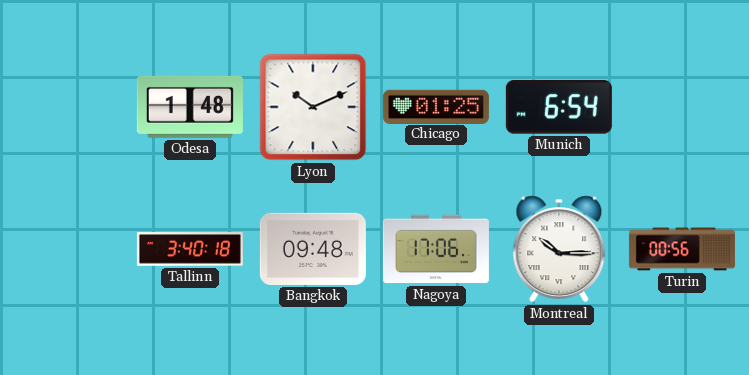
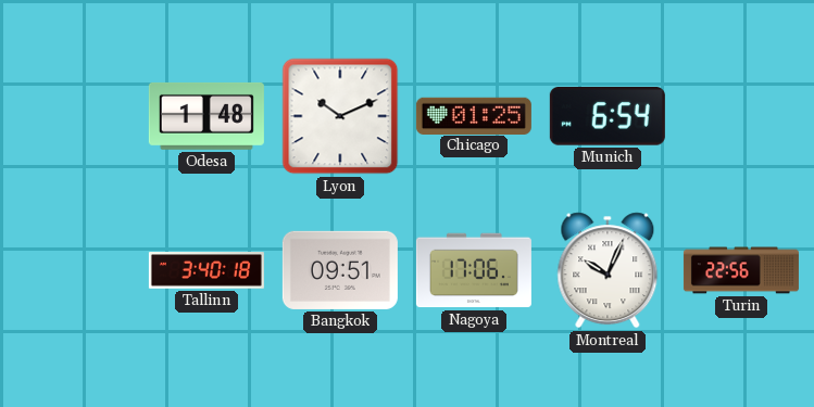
Bangkok: 09:48 -> 09:51 (340, 270)
Montreal: 10:15 -> 10:04 (608, 270)
Turin: 00:56 -> 22:56 (741, 270)
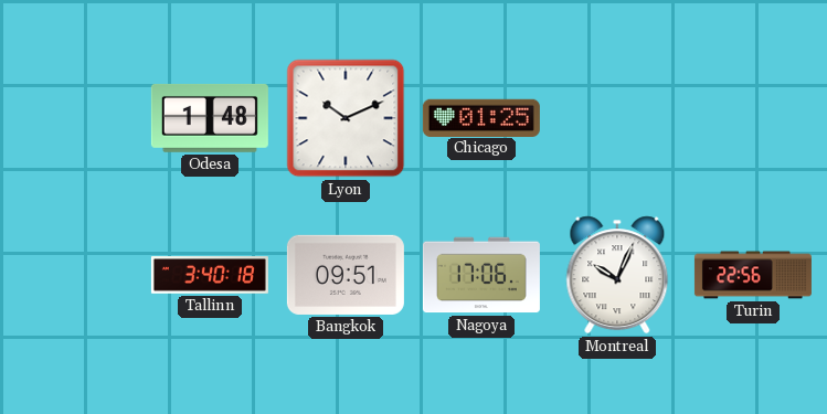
Munich: 6:54 -> none (608, 117)
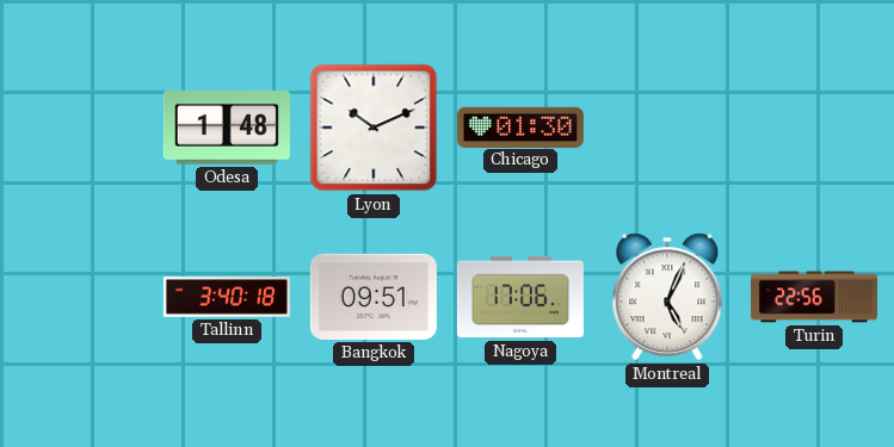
Chicago: 01:25 -> 01:30 (520, 126)
Montreal: 10:04 -> 5:04 (667, 297)
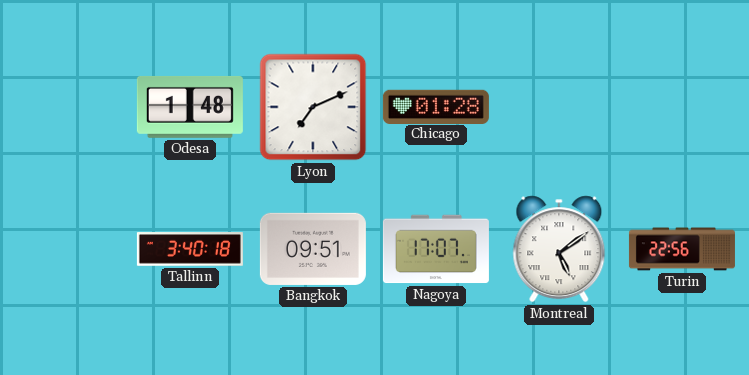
Lyon: 10:11 -> 7:11 (313, 107)
Chicago: 01:30 -> 01:28 (436, 106)
Nagoya: 17:06 -> 17:07 (436, 249)
Montreal: 5:04 -> 5:09 (559, 249)
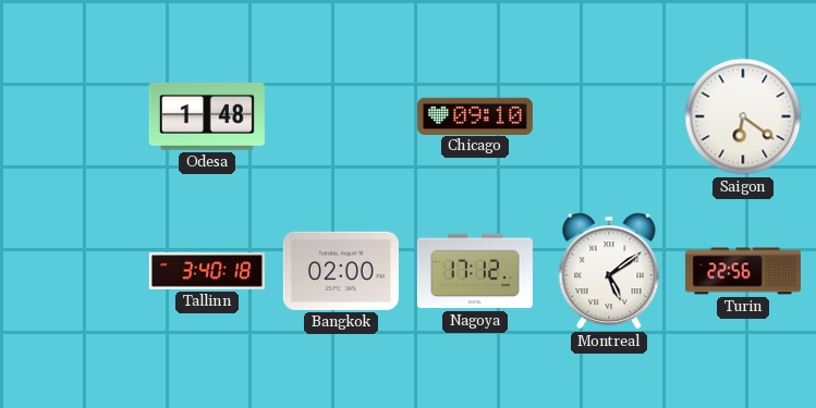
Lyon: 7:11 -> none (313, 107)
Chicago: 01:28 -> 09:10 (475, 115)
Saigon: none -> 6:21 (743, 116)
Bangkok: 09:51 -> 02:00 (341, 271)
Nagoya: 17:07 -> 17:12 (475, 271)
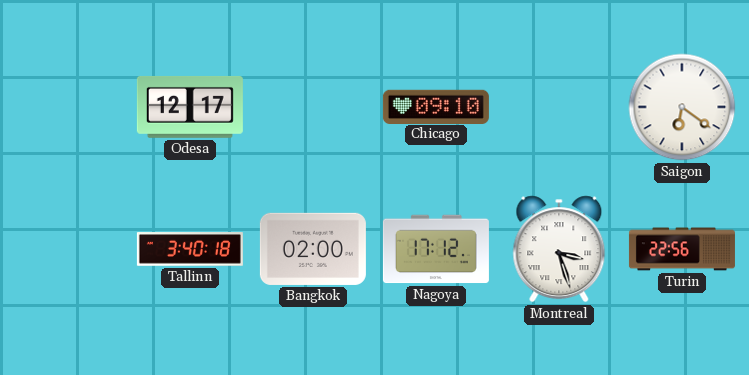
Odesa: 1:48 -> 12:17 (190, 107)
Montreal: 5:09 -> 3:27 (559, 249)
